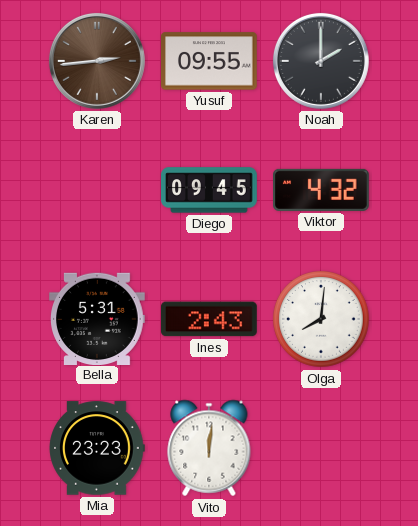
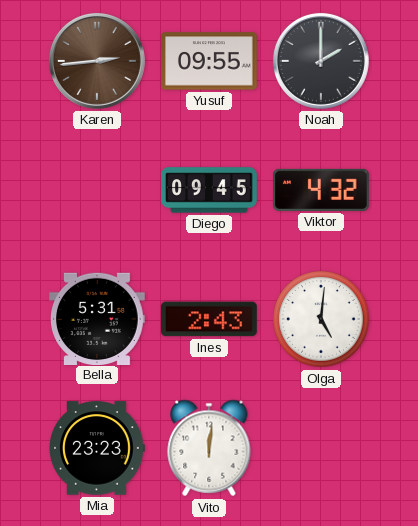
Olga: 8:01 -> 5:01 (321, 319)
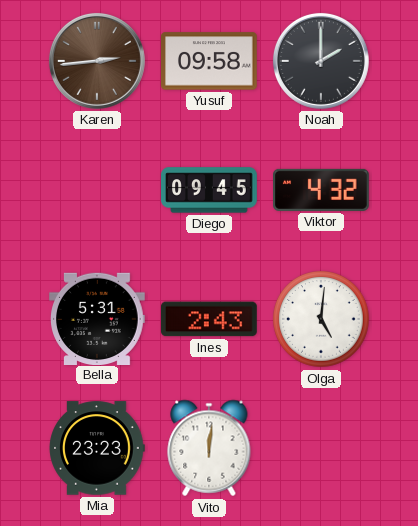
Yusuf: 09:55 -> 09:58 (210, 61)
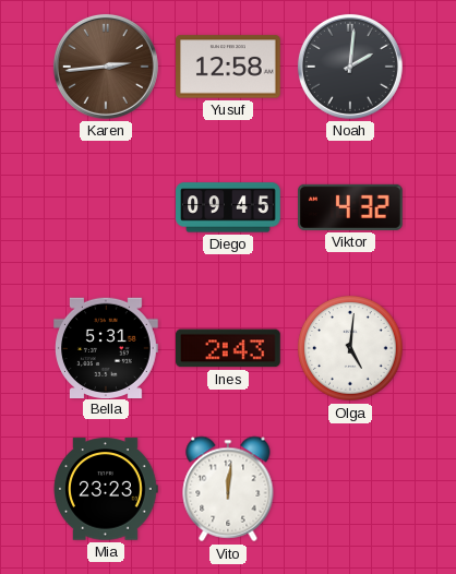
Yusuf: 09:58 -> 12:58 (229, 67)
Noah: 2:00 -> 2:01 (350, 67)
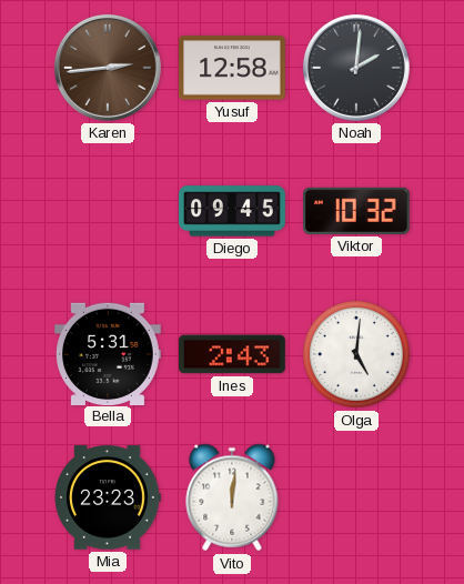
Viktor: 4:32 -> 10:32 (357, 211)
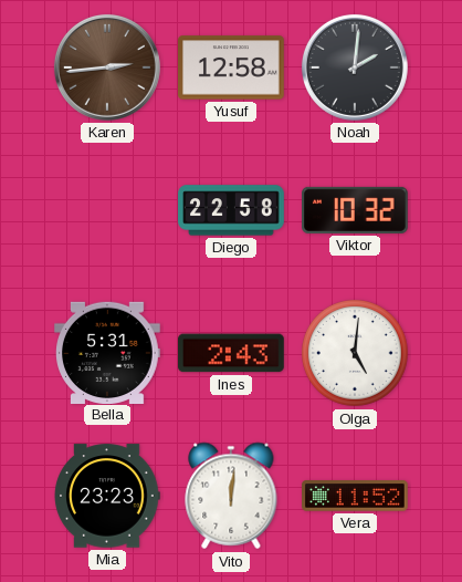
Diego: 09:45 -> 22:58 (231, 210)
Vera: none -> 11:52 (356, 496)
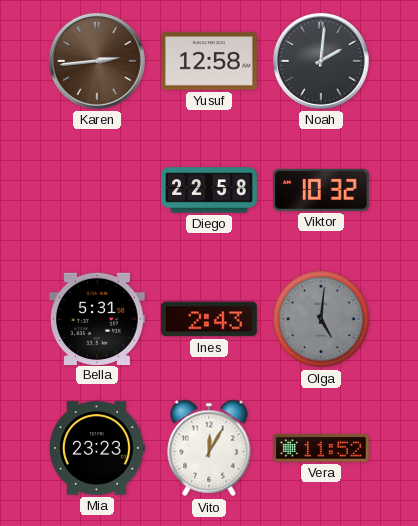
Olga dial: white -> grey (321, 319)
Vito: 12:01 -> 12:05 (209, 448)
